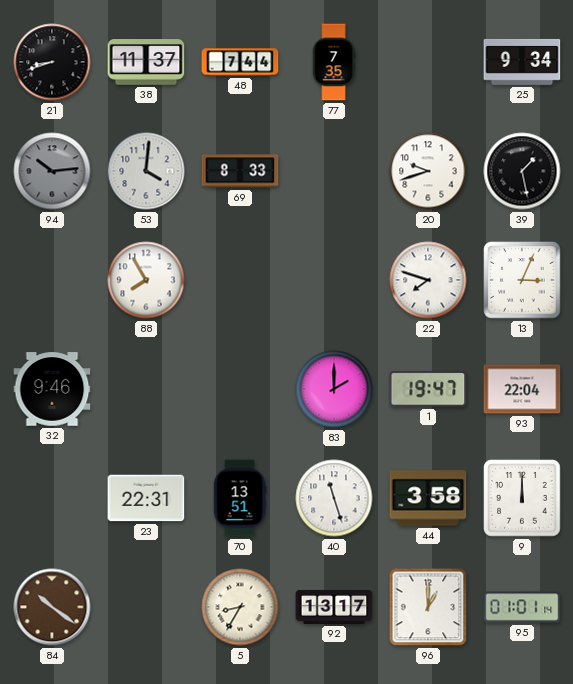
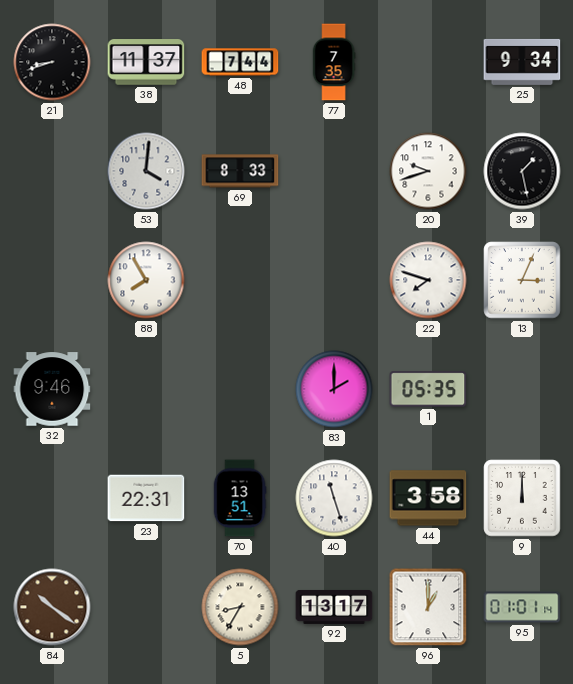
94: 10:14 -> none (52, 171)
1: 19:47 -> 05:35 (428, 389)
93: 22:04 -> none (522, 389)
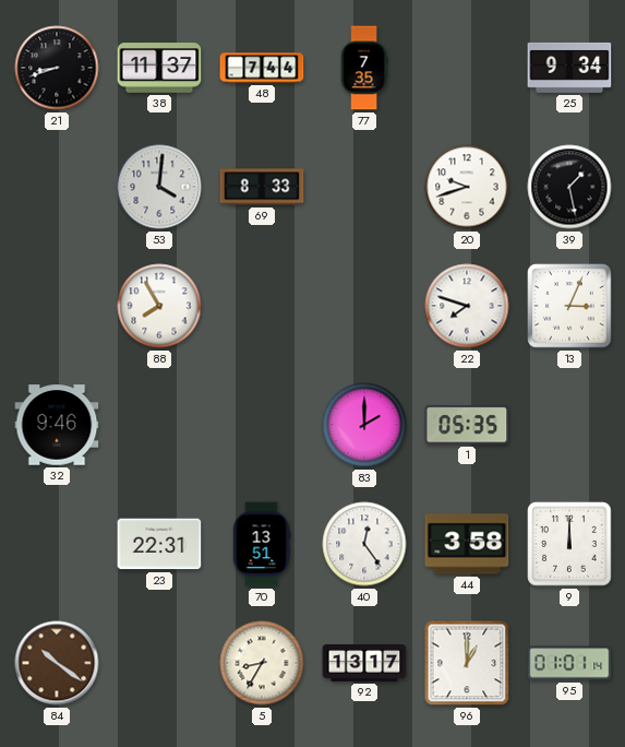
40: 11:27 -> 12:24 (364, 544)
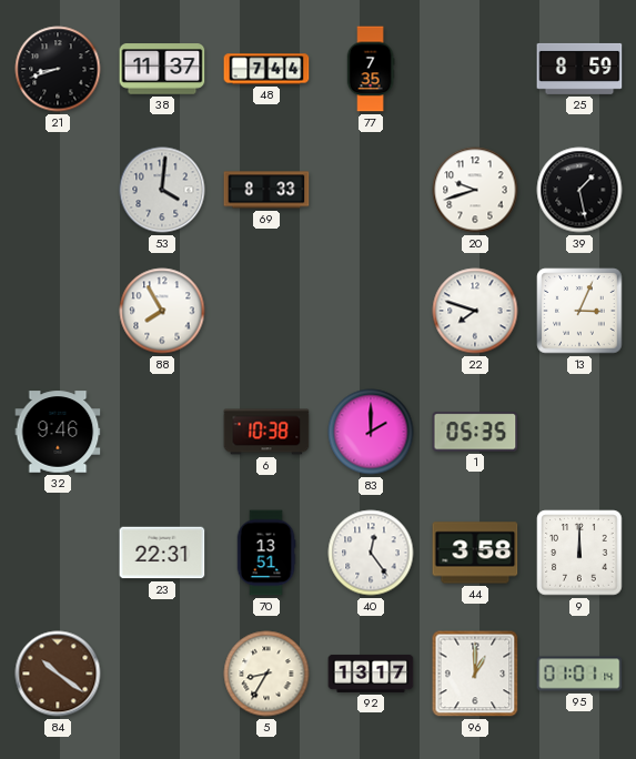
25: 9:34 -> 8:59 (579, 69)
6: none -> 10:38 (266, 432)
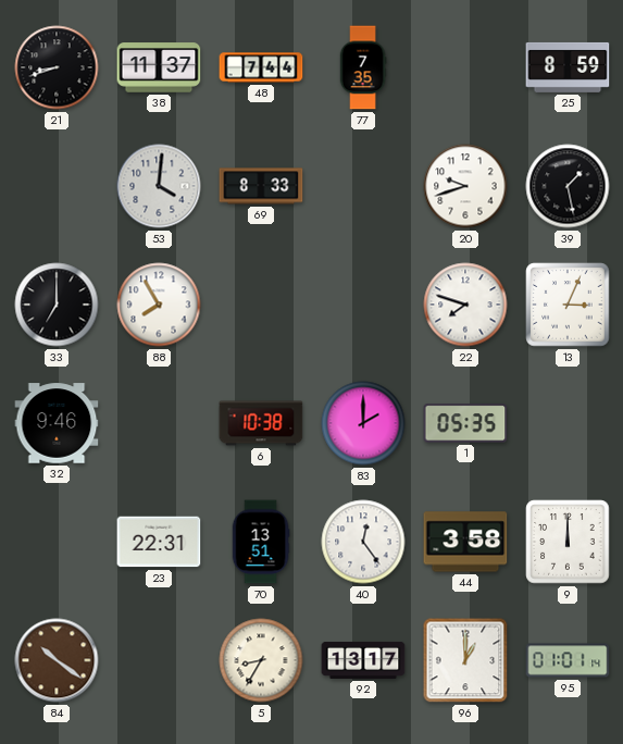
33: none -> 7:00 (57, 305)
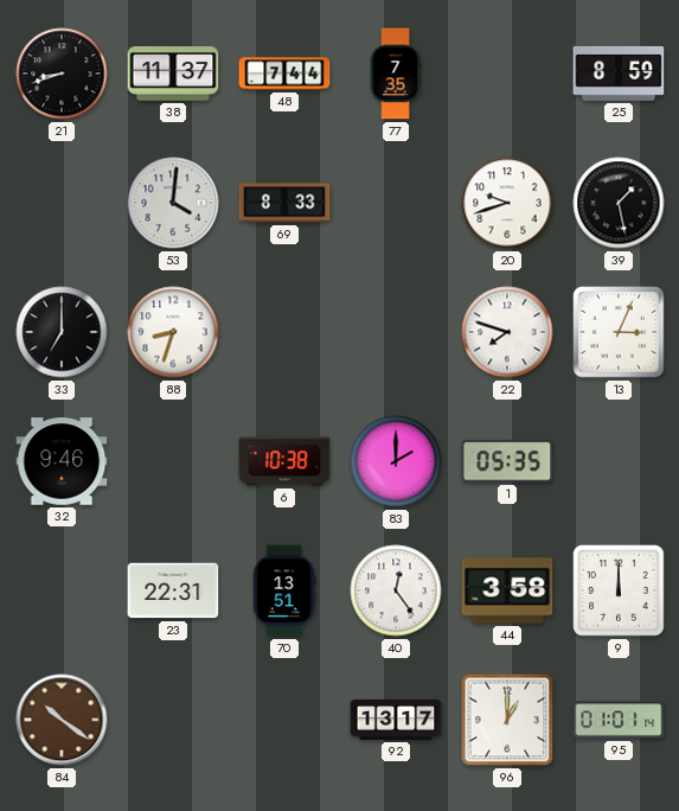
88: 7:55 -> 8:33 (173, 332)
5: 8:35 -> none (261, 660)
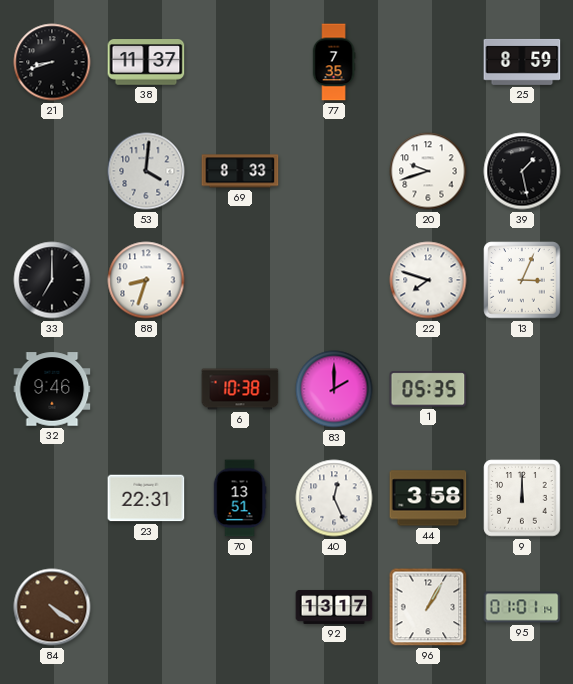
48: 7:44 -> none (284, 74)
40: 12:24 -> 12:26 (334, 498)
84: 10:21 -> 4:21 (52, 607)
96: 1:00 -> 1:05 (428, 607)
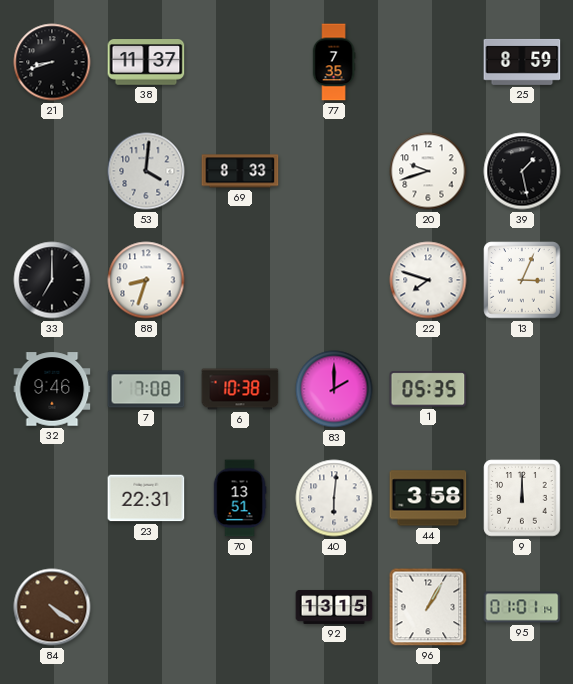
7: none -> 7:08 (146, 389)
40: 12:26 -> 6:01 (334, 498)
92: 13:17 -> 13:15 (334, 607)
